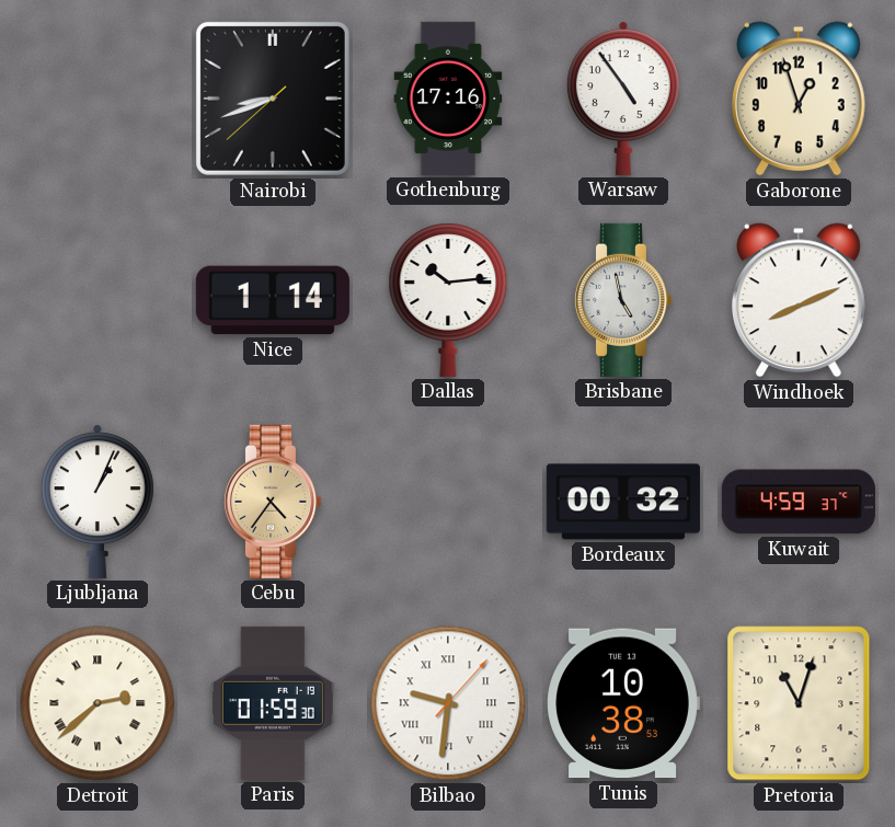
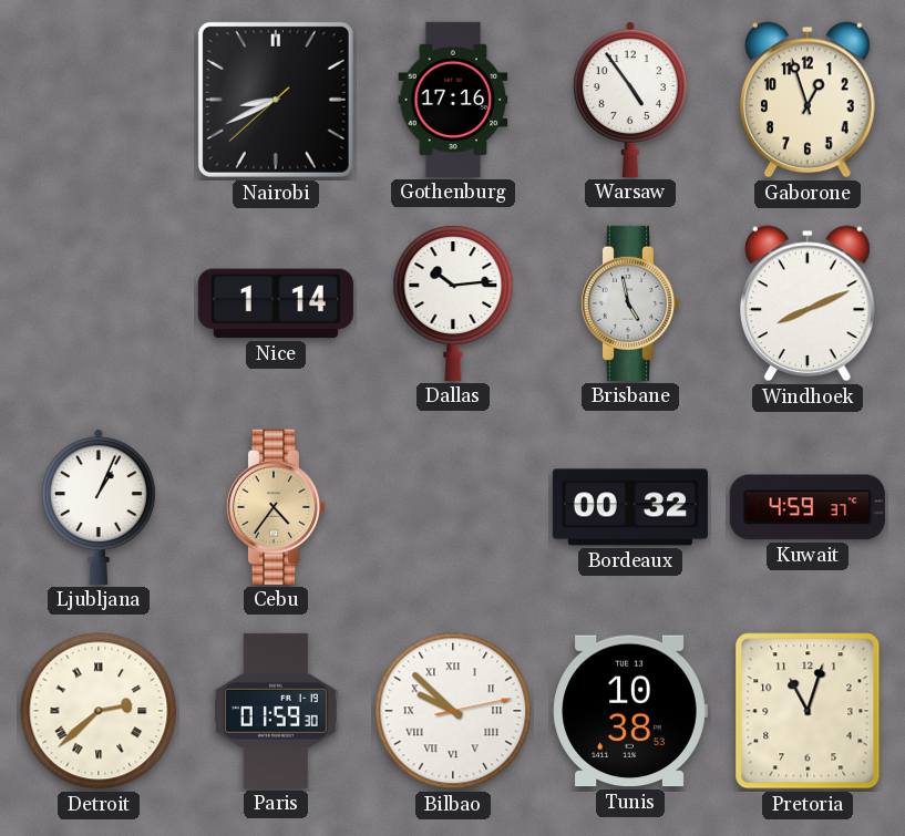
Nairobi: 8:41 -> 8:40 (276, 100)
Bilbao: 9:31 -> 9:52 (453, 711)
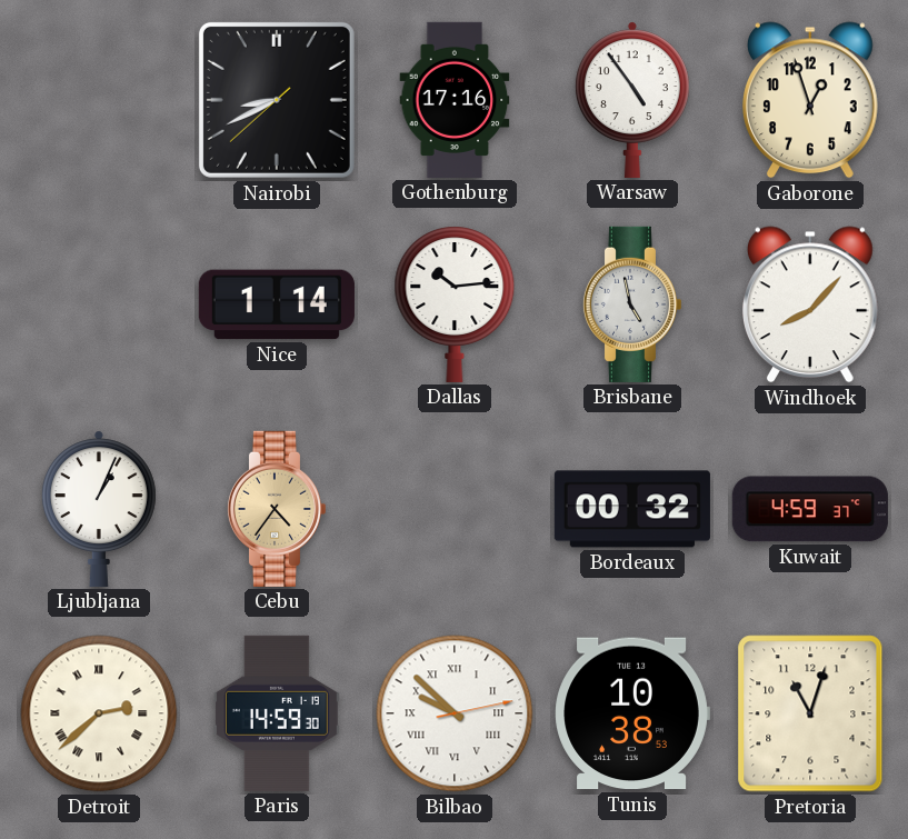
Windhoek: 8:11 -> 8:07 (810, 304)
Paris: 01:59 -> 14:59 (278, 713)
